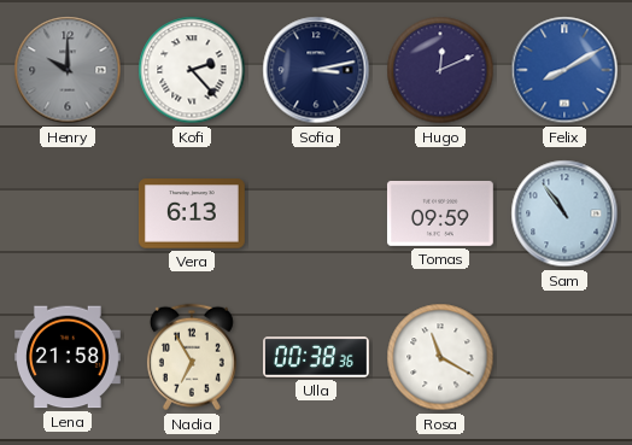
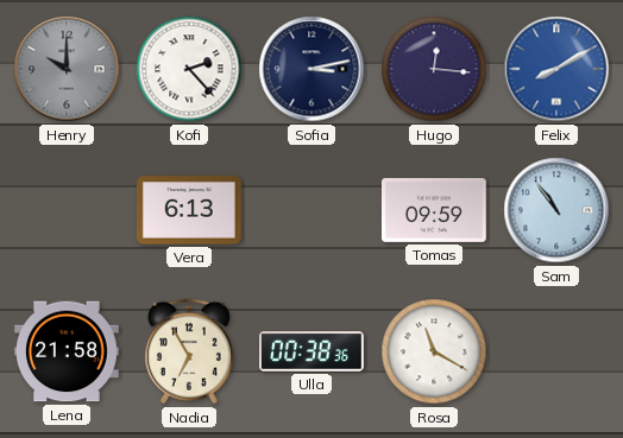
Hugo: 12:11 -> 12:16 (434, 69)
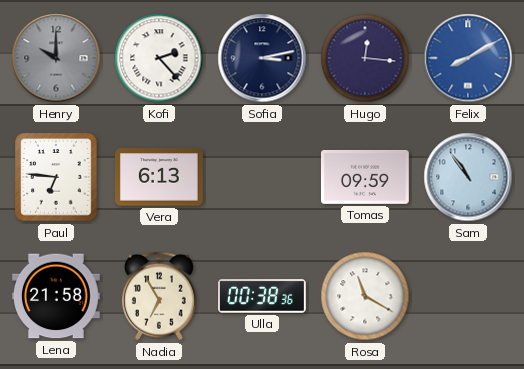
Paul: none -> 6:46 (56, 177)
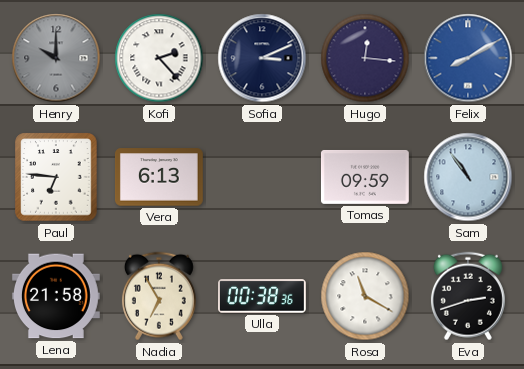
Sofia: 3:13 -> 3:11 (262, 58)
Eva: none -> 2:42 (468, 296)
